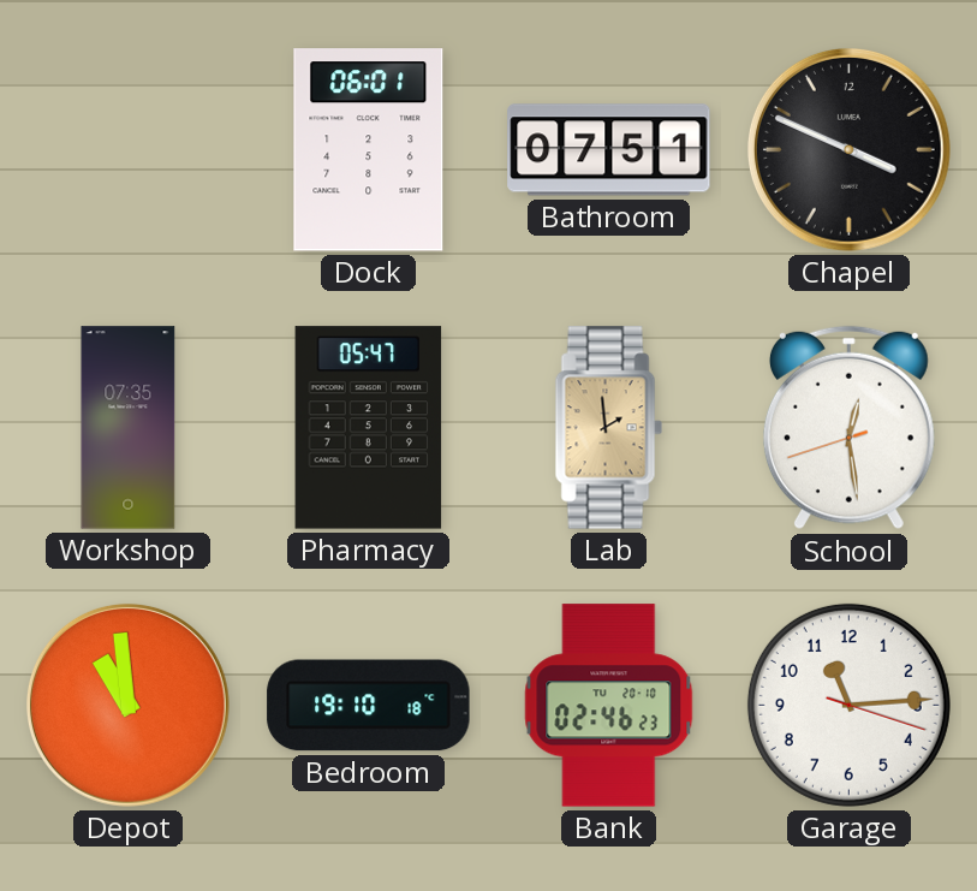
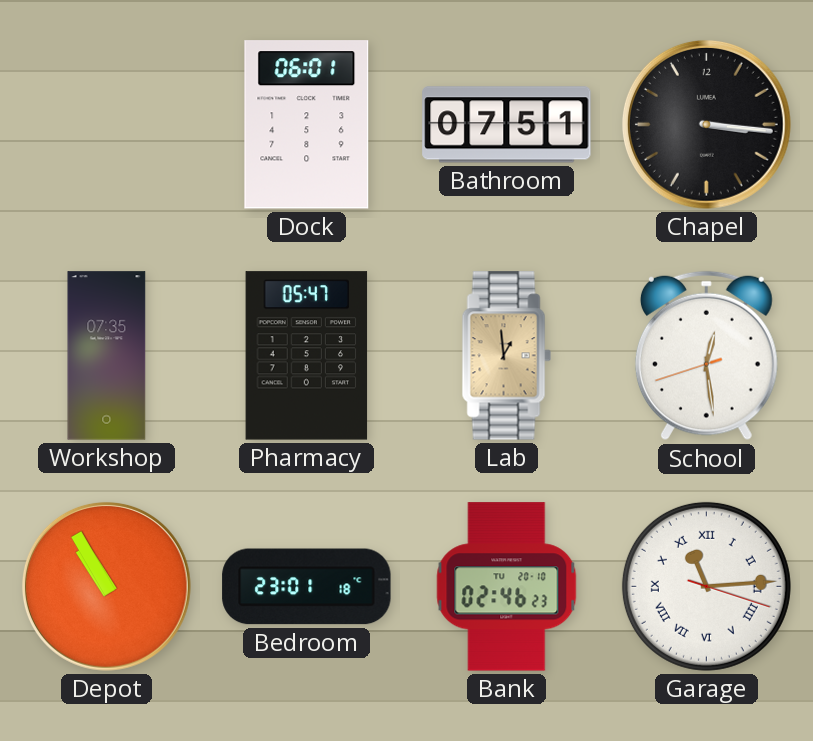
Chapel: 3:49 -> 3:16 (706, 124)
Lab: 1:59 -> 12:59 (506, 356)
Depot: 10:59 -> 10:55 (106, 586)
Bedroom: 19:10 -> 23:01 (307, 587)
Garage numerals: Arabic -> Roman (706, 586)
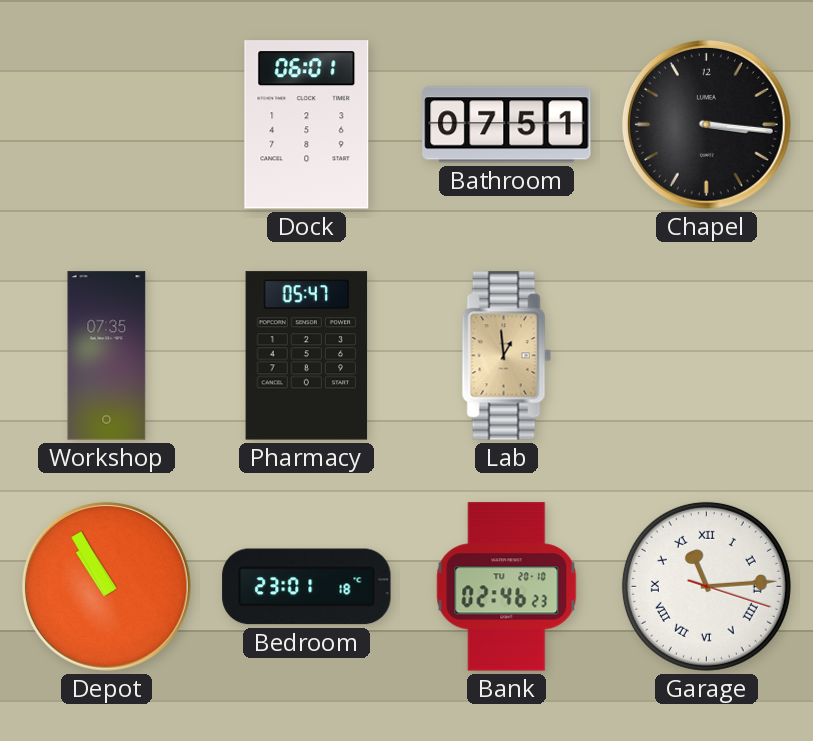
School: 12:28 -> none (706, 356)
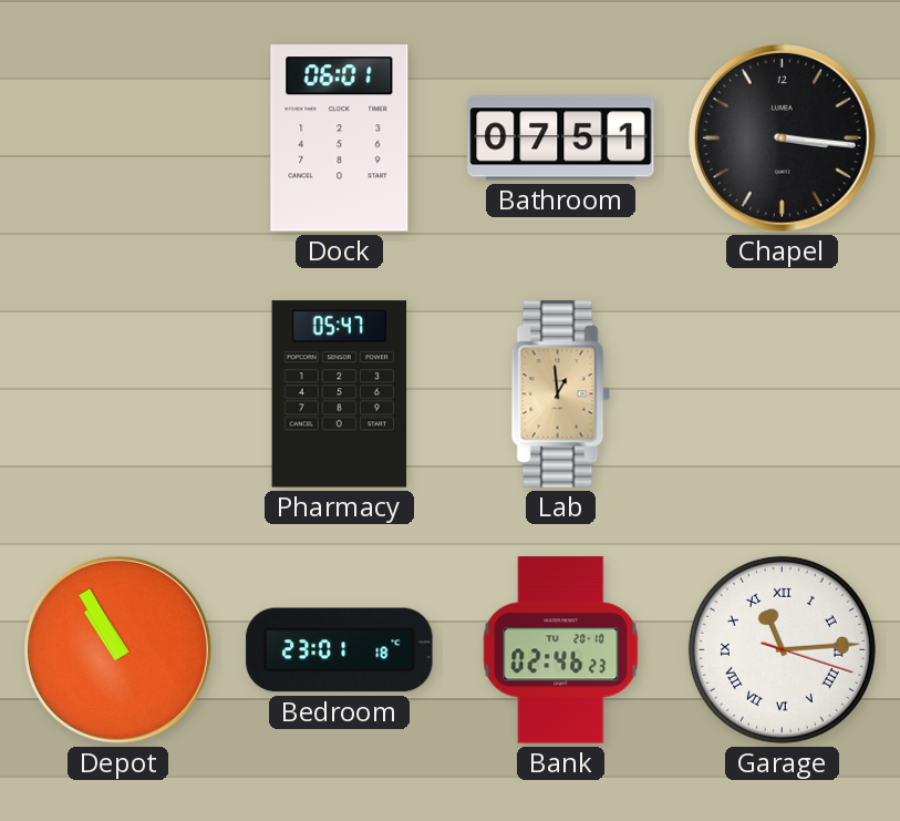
Workshop: 07:35 -> none (107, 356)
